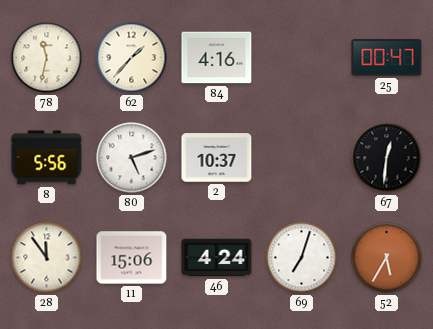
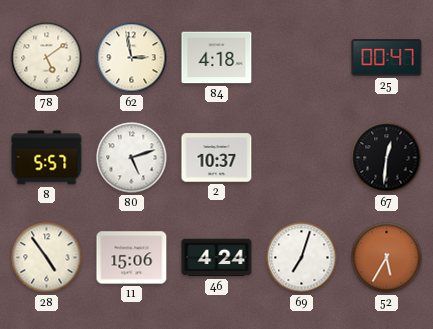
78: 11:32 -> 5:09 (47, 58)
62: 1:37 -> 2:58 (132, 58)
84: 4:16 -> 4:18 (217, 58)
8: 5:56 -> 5:57 (47, 158)
28: 11:54 -> 4:54 (47, 258)
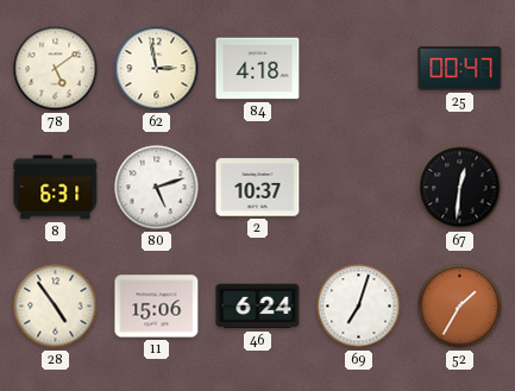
8: 5:57 -> 6:31 (56, 188)
46: 4:24 -> 6:24 (258, 307)
52: 5:35 -> 1:35 (460, 307)
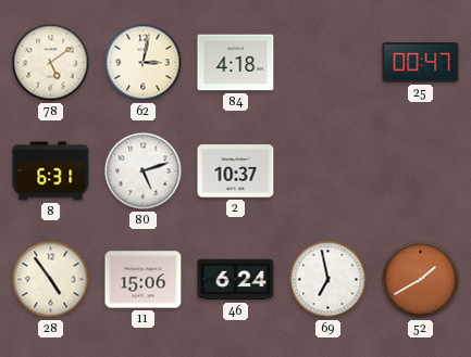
62: 2:58 -> 3:02 (144, 63)
67: 12:31 -> none (460, 188)
69: 7:03 -> 6:58 (329, 280)
52: 1:35 -> 1:40 (421, 280)
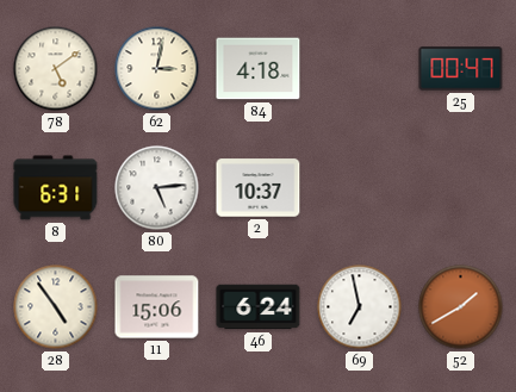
80: 5:12 -> 5:14 (157, 188)
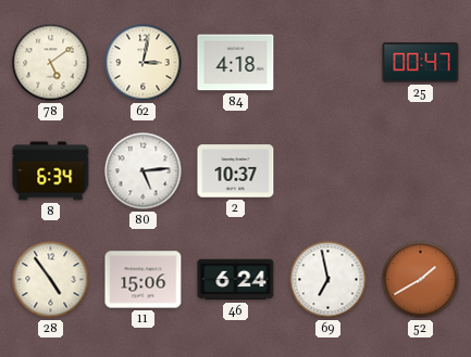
8: 6:31 -> 6:34 (51, 171)
